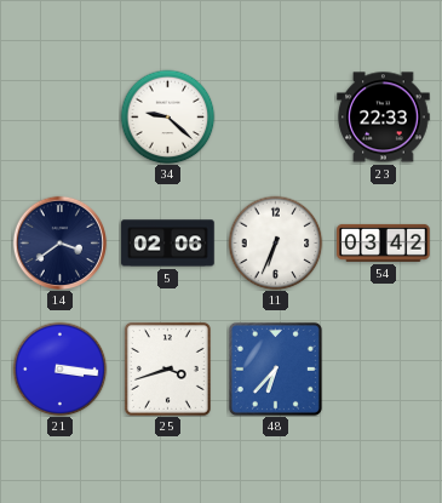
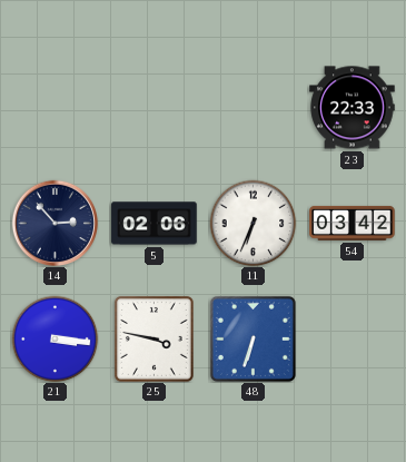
34: 9:22 -> none (167, 116)
14: 3:39 -> 2:53 (55, 223)
25: 3:42 -> 3:47 (154, 338)
48: 6:37 -> 6:33 (252, 338)
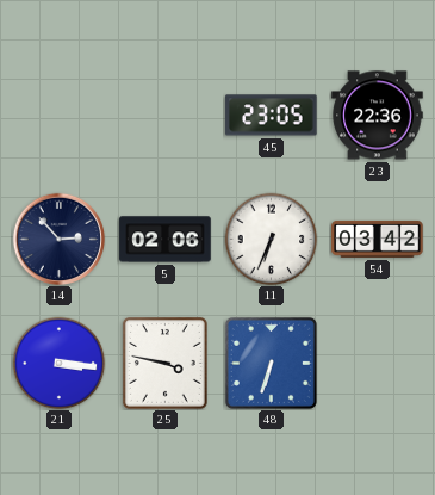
45: none -> 23:05 (272, 116)
23: 22:33 -> 22:36 (378, 116)
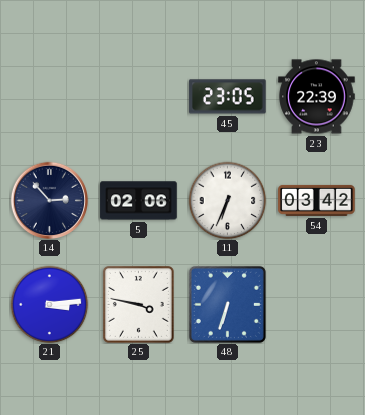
23: 22:36 -> 22:39 (317, 97)
21: 3:16 -> 3:14 (49, 304)
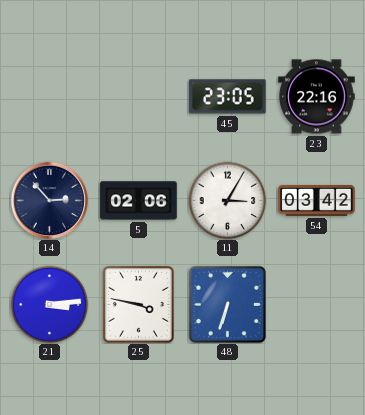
23: 22:39 -> 22:16 (317, 97)
11: 6:34 -> 3:05 (227, 200)
